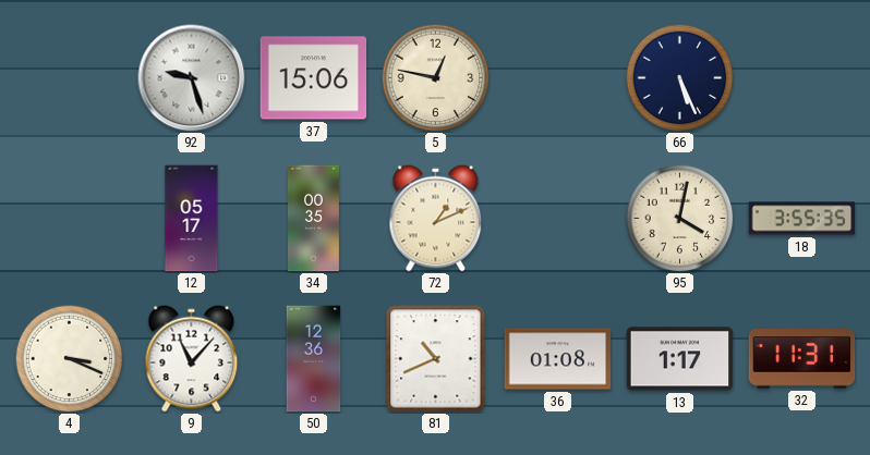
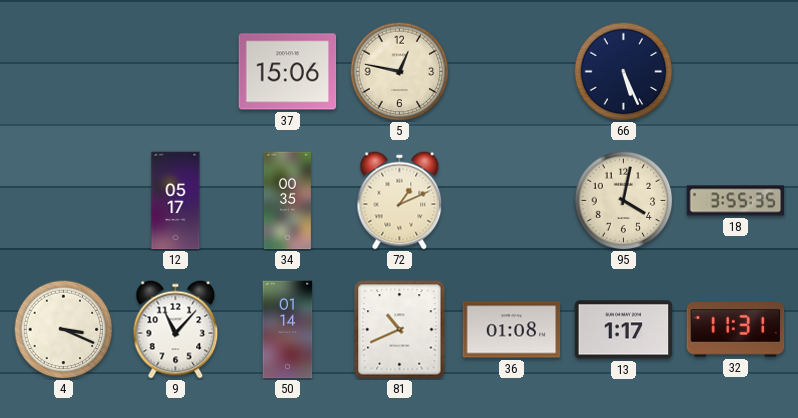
92: 9:27 -> none (192, 78)
50: 12:36 -> 01:14 (288, 330)
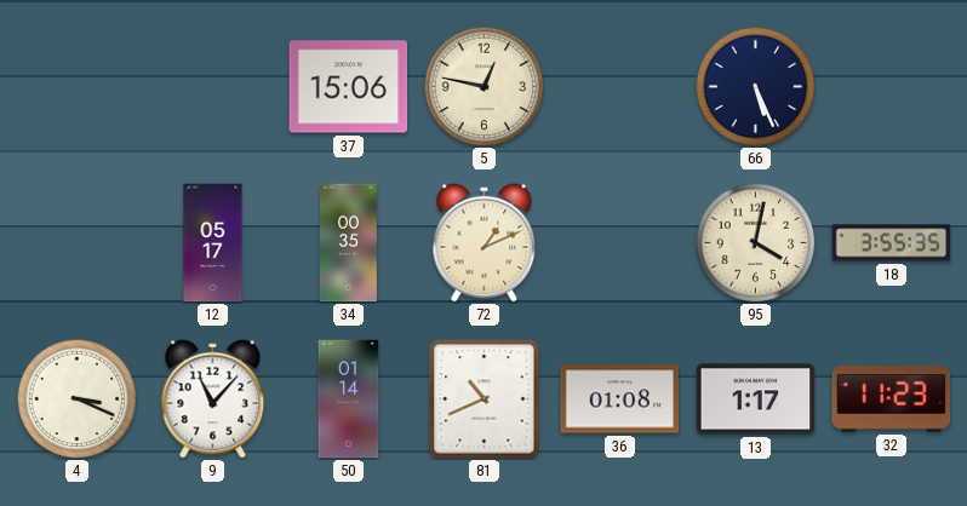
32: 11:31 -> 11:23 (892, 399)
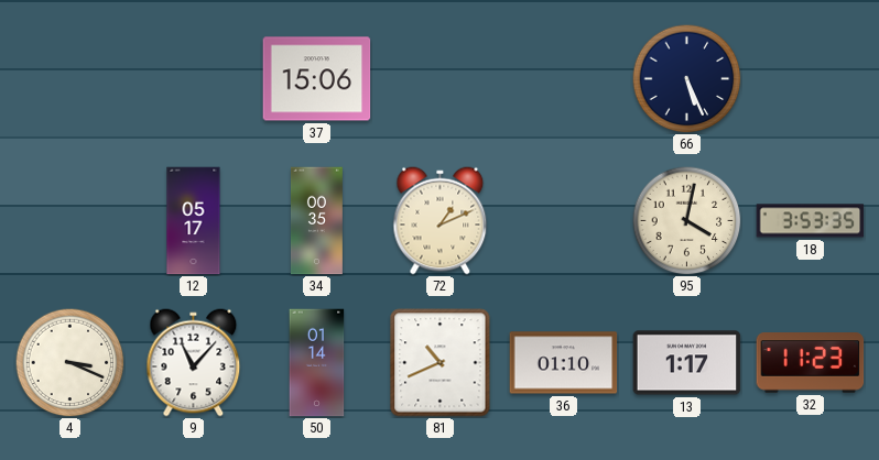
5: 12:47 -> none (485, 87)
18: 3:55 -> 3:53 (811, 221)
36: 01:08 -> 01:10 (564, 363)
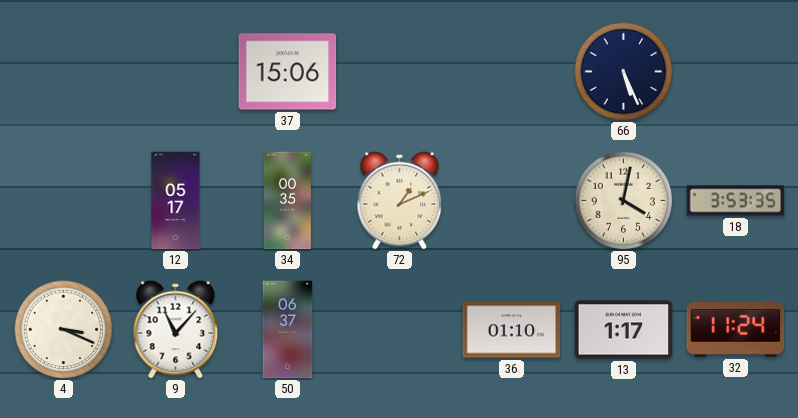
50: 01:14 -> 06:37 (288, 330)
81: 10:41 -> none (441, 363)
32: 11:23 -> 11:24 (736, 330)
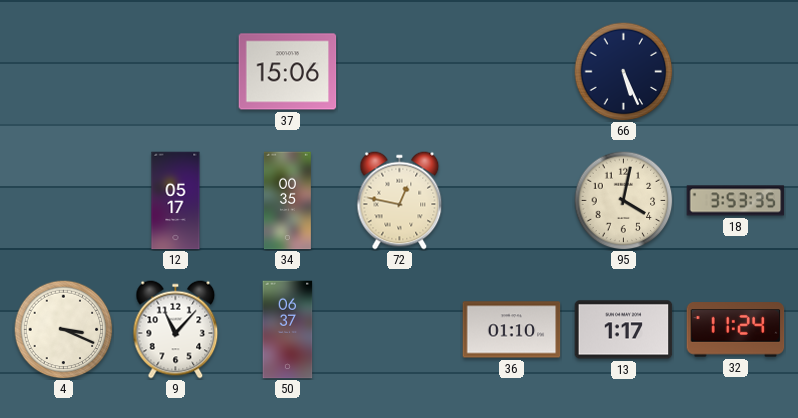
72: 1:11 -> 12:47 (400, 201)
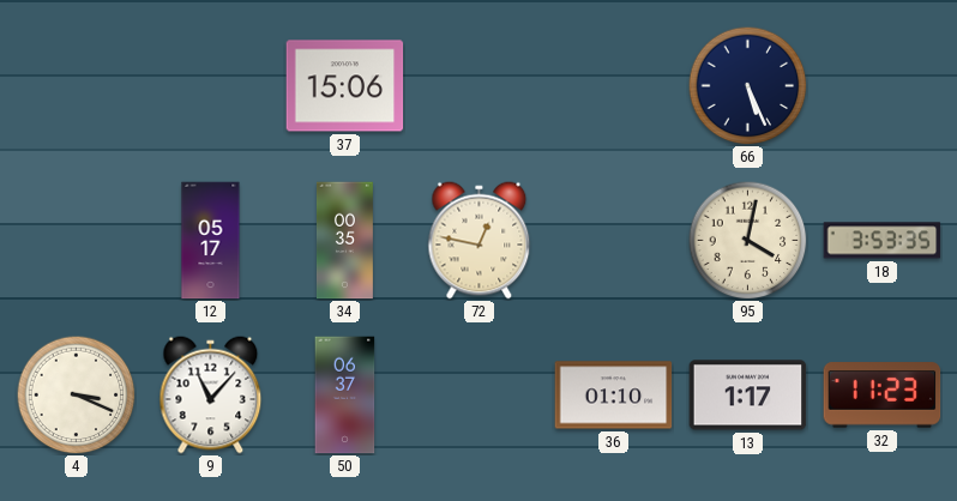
32: 11:24 -> 11:23 (883, 396)
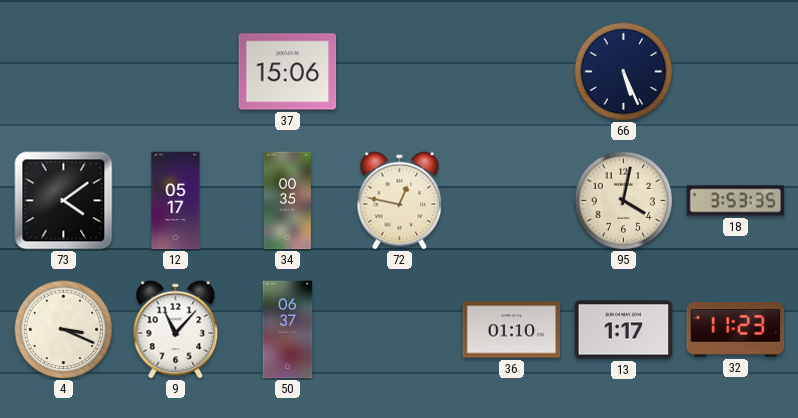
73: none -> 4:09 (64, 201)
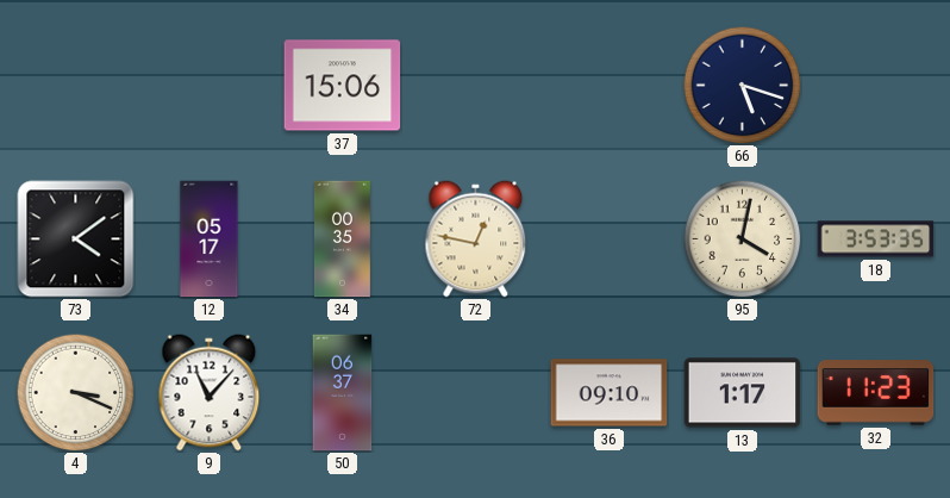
66: 5:26 -> 5:18 (743, 86)
36: 01:10 -> 09:10 (610, 393)
